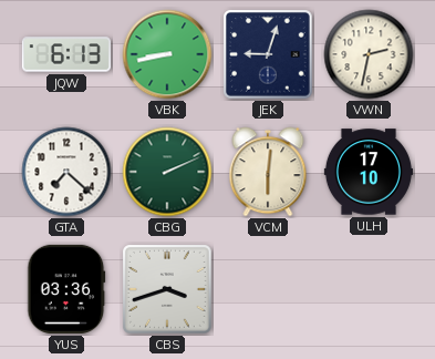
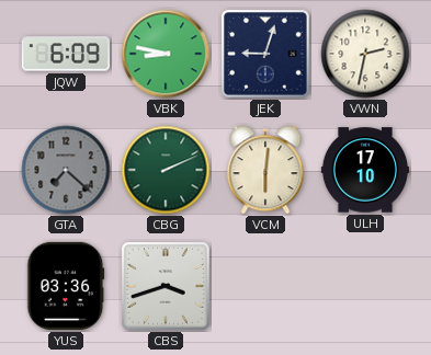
JQW: 6:13 -> 6:09 (66, 54)
VBK: 8:43 -> 8:47 (166, 54)
GTA dial: white -> grey (66, 170)
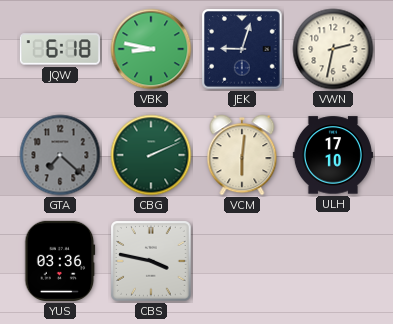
JQW: 6:09 -> 6:18 (60, 49)
CBS: 3:42 -> 3:47 (152, 262)
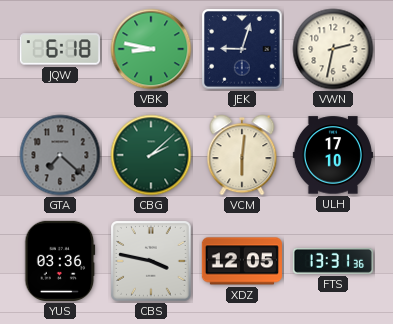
CBG: 2:11 -> 2:08 (151, 155)
XDZ: none -> 12:05 (242, 261)
FTS: none -> 13:31 (333, 261)
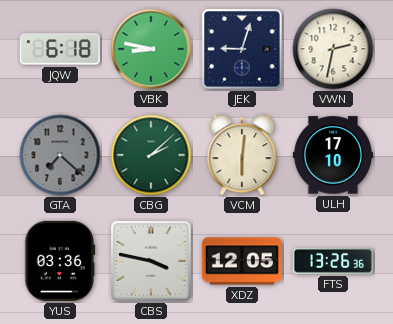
FTS: 13:31 -> 13:26 (333, 261)
